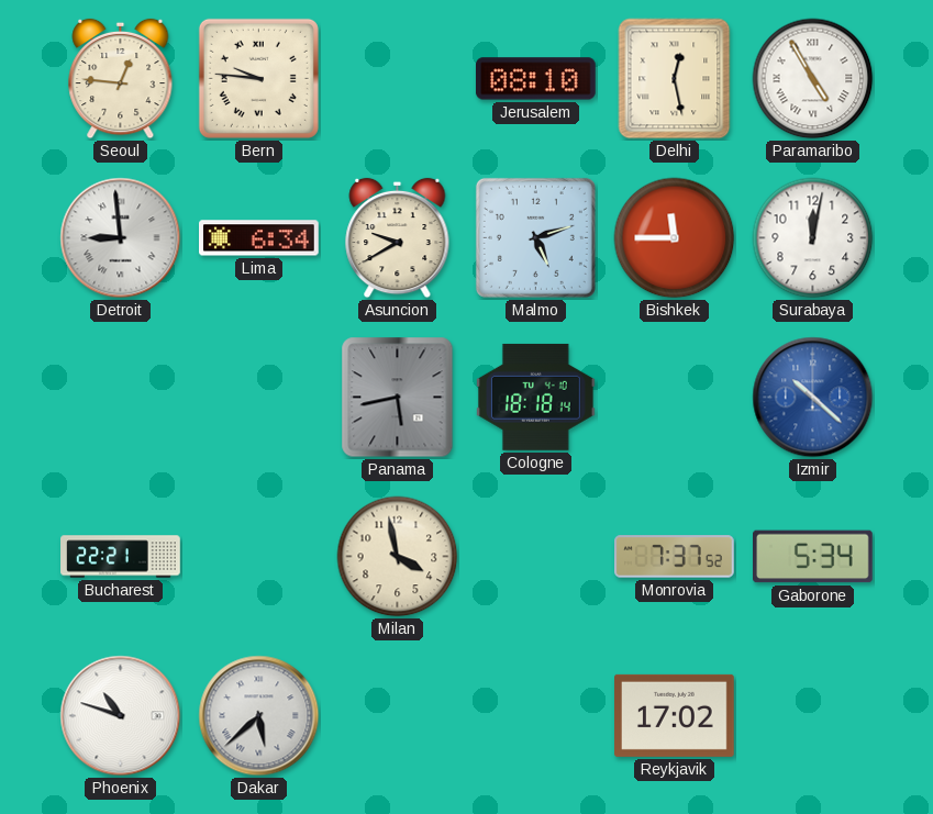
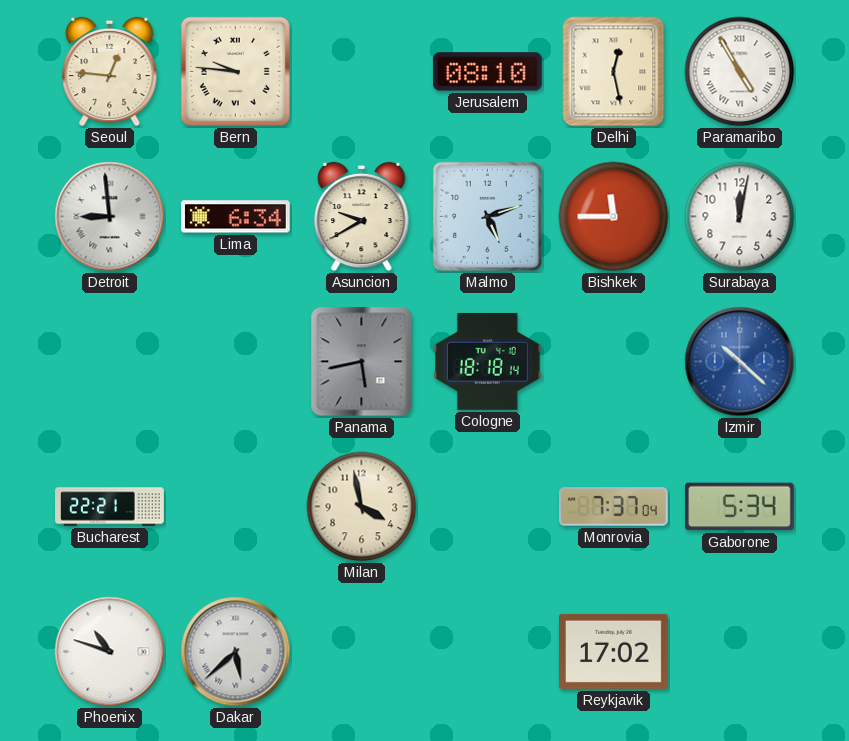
Monrovia: 7:37:52 -> 7:37:04 (614, 507)
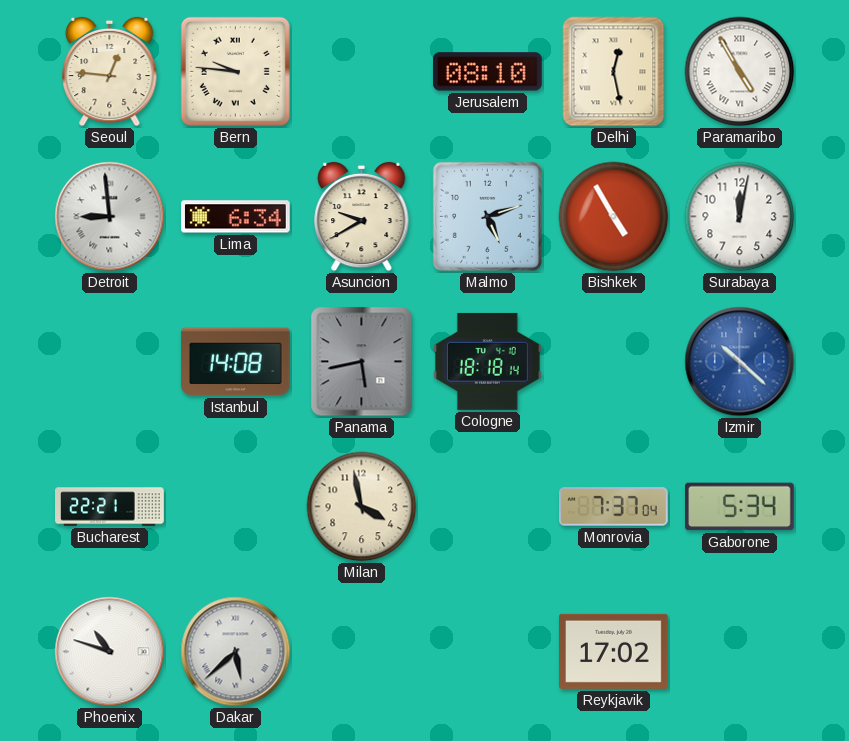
Bishkek: 11:45 -> 4:55 (614, 217)
Istanbul: none -> 14:08 (235, 362)
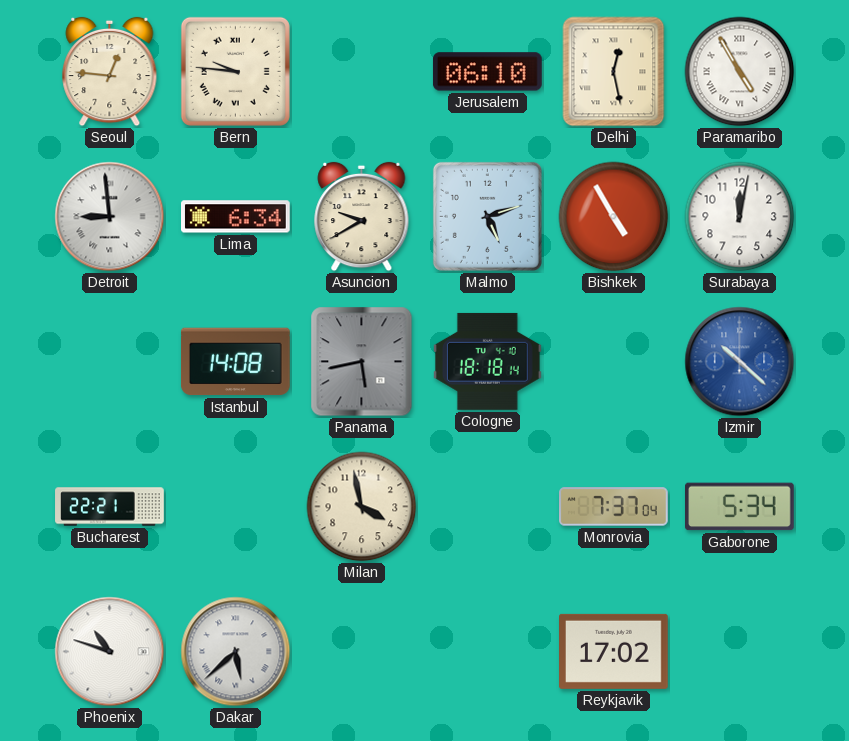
Jerusalem: 08:10 -> 06:10 (488, 72)
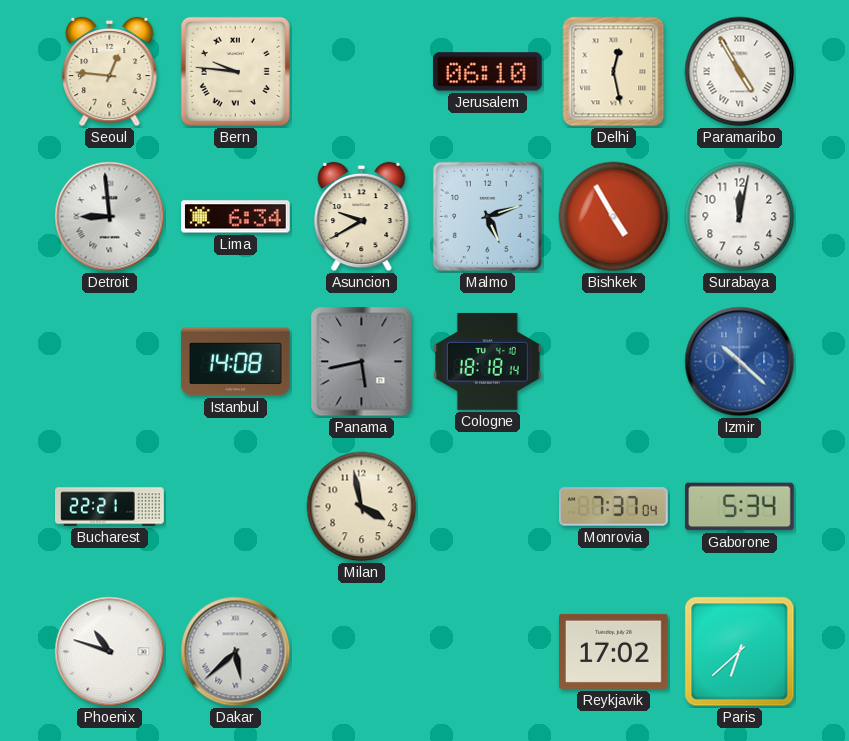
Paris: none -> 6:38 (740, 652)
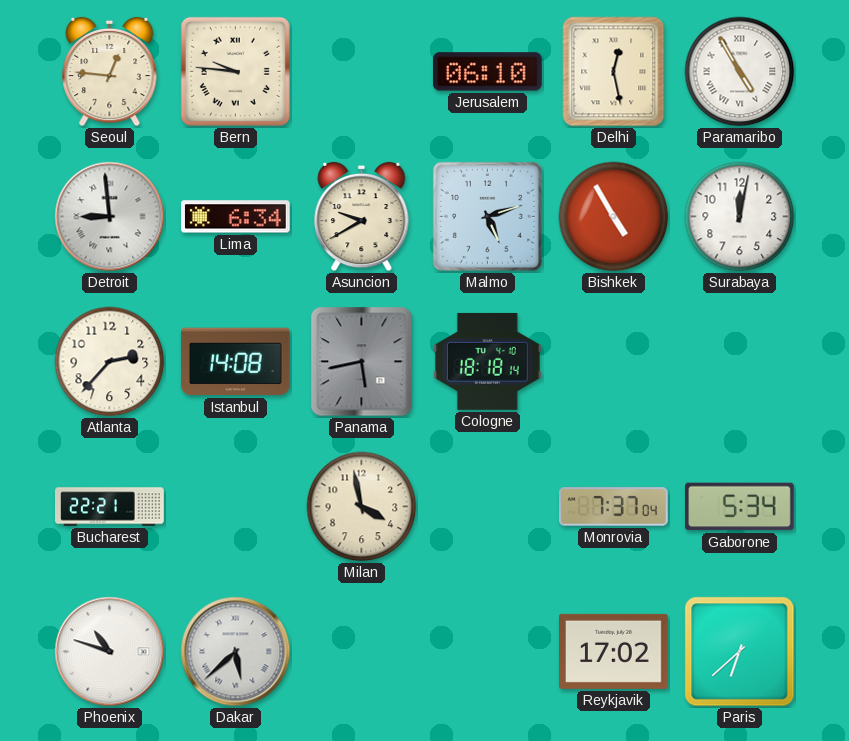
Atlanta: none -> 2:37 (110, 362)
Izmir: 10:22 -> none (740, 362)
